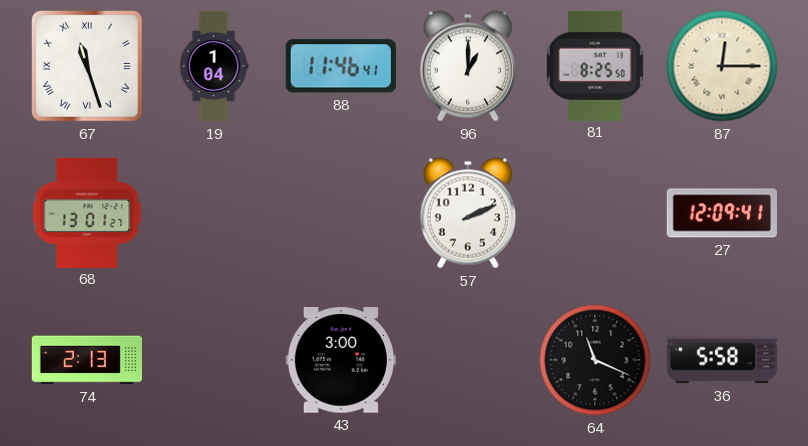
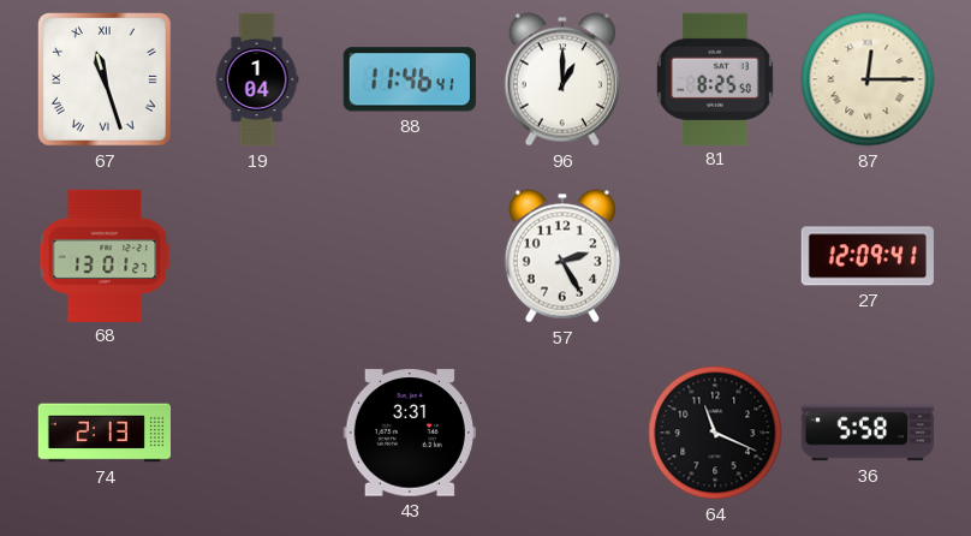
57: 2:11 -> 2:25 (562, 256)
43: 3:00 -> 3:31 (410, 433)
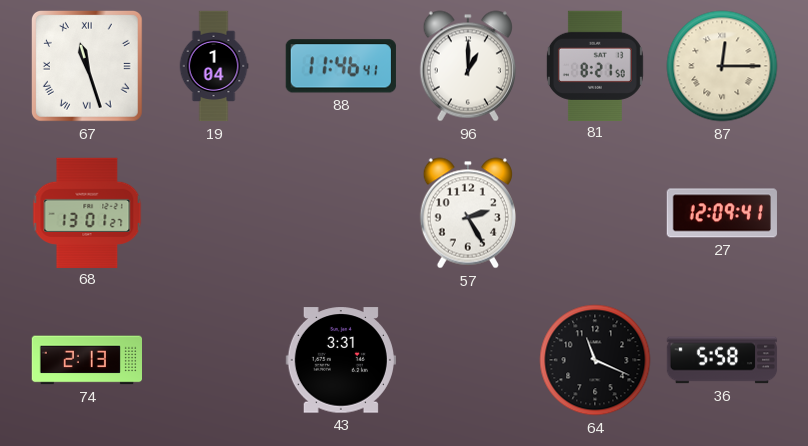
81: 8:25 -> 8:21 (595, 65)
